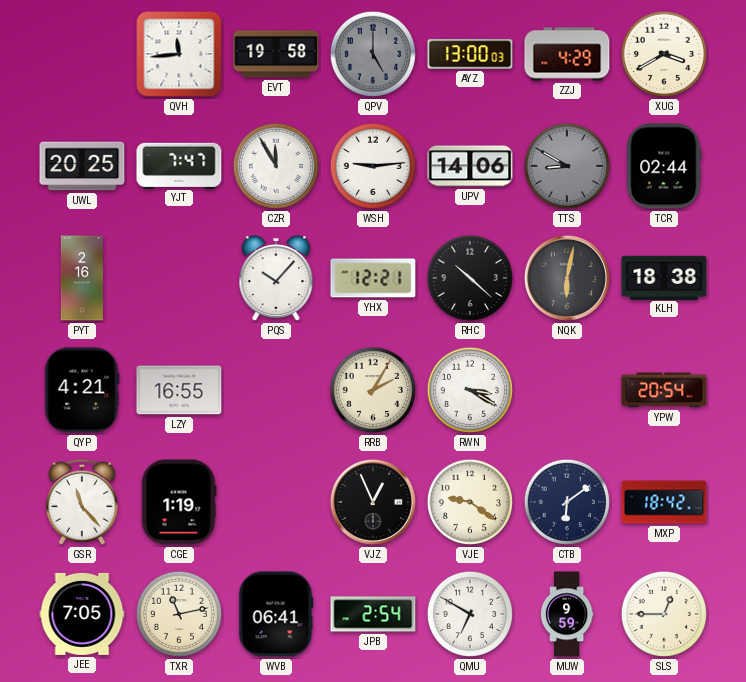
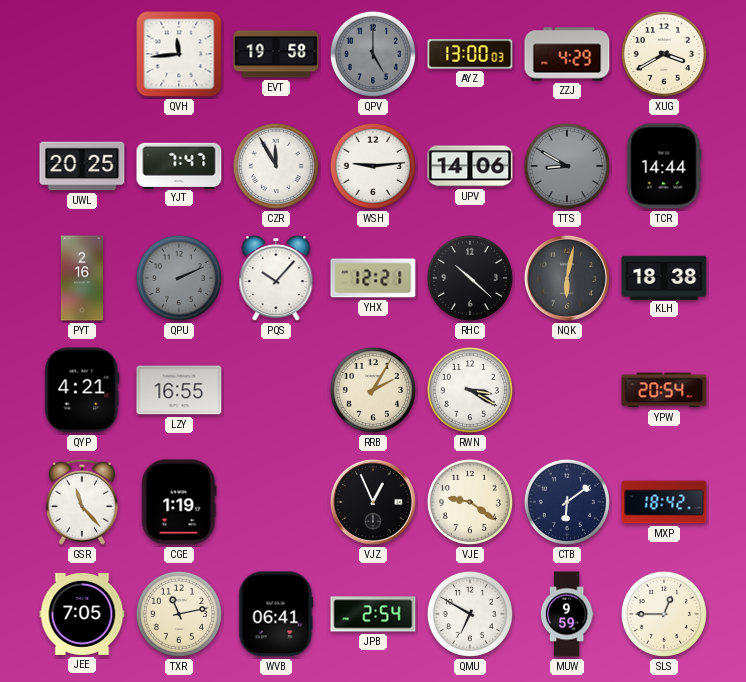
TCR: 02:44 -> 14:44 (664, 166)
QPU: none -> 2:11 (179, 278)
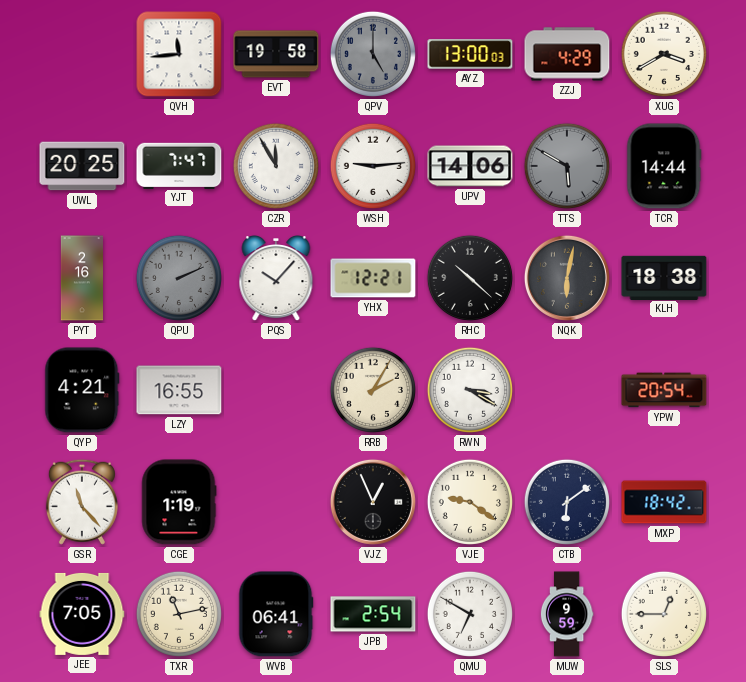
TTS: 8:50 -> 5:50 (567, 166)
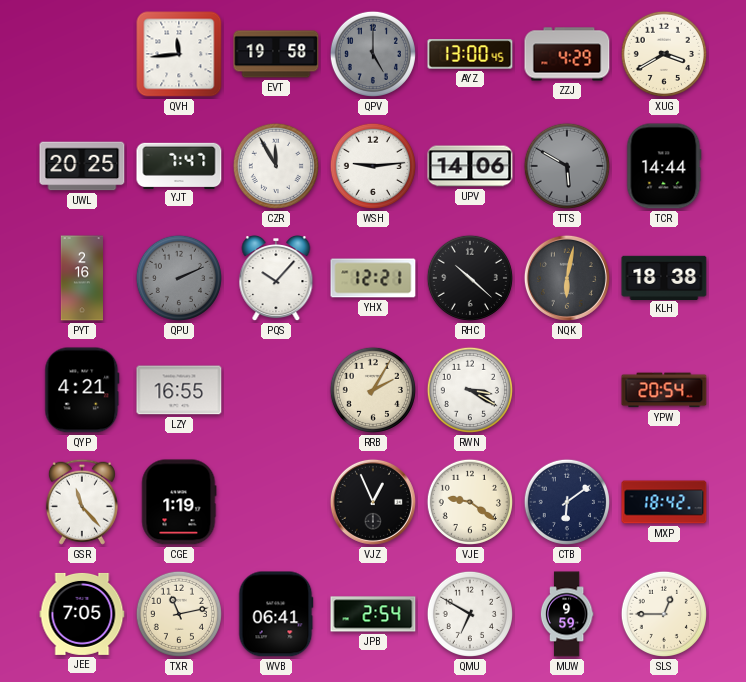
AYZ: 13:00:03 -> 13:00:45 (470, 54)
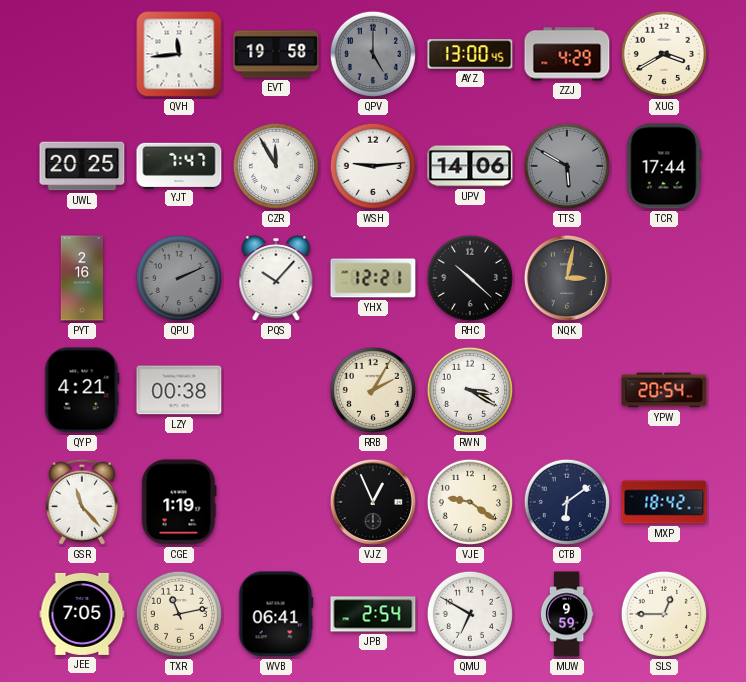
TCR: 14:44 -> 17:44 (664, 166)
NQK: 6:02 -> 3:02 (567, 278)
KLH: 18:38 -> none (664, 277)
LZY: 16:55 -> 00:38 (179, 390)
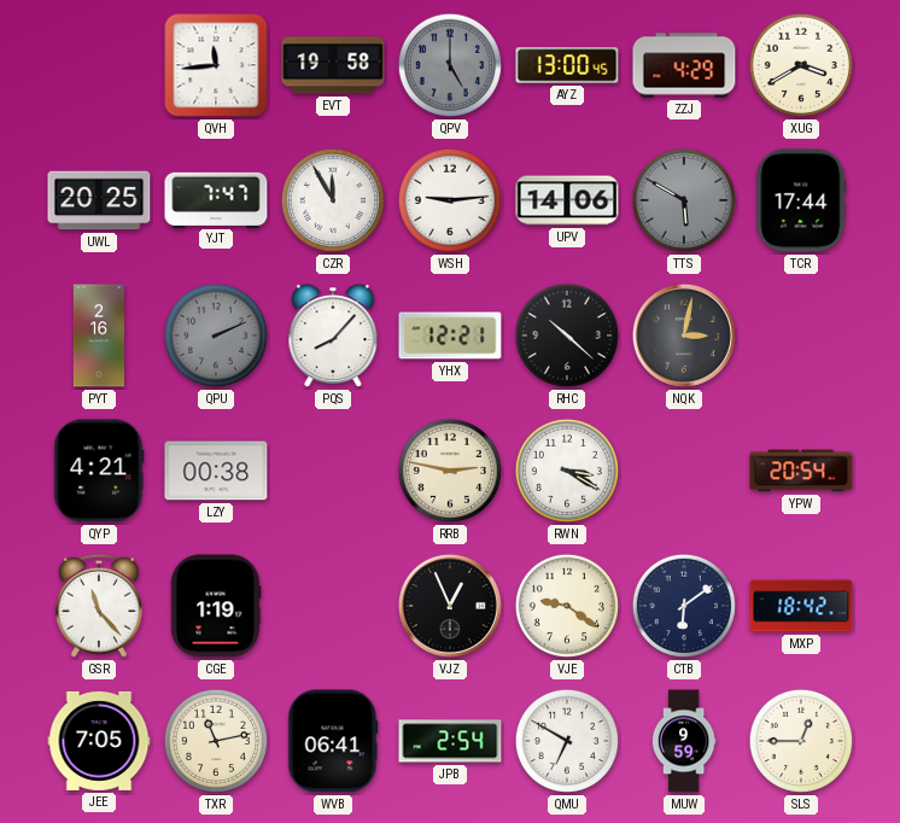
PQS: 10:07 -> 8:07 (333, 337)
RRB: 2:05 -> 2:47 (450, 471)
